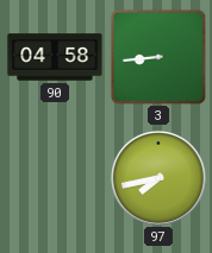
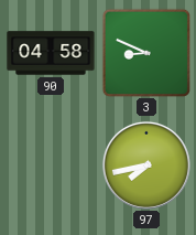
3: 8:44 -> 8:49 (146, 53)
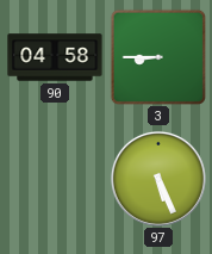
3: 8:49 -> 8:45 (158, 57)
97: 7:43 -> 5:26 (158, 179)
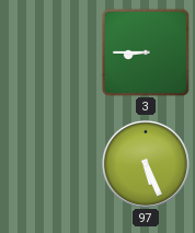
90: 04:58 -> none (55, 57)
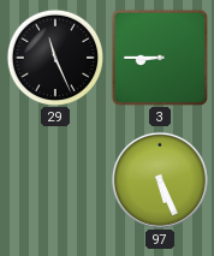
29: none -> 11:26 (54, 56)
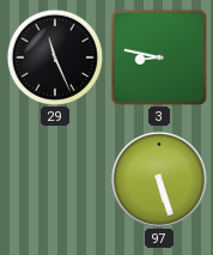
3: 8:45 -> 8:47 (159, 57)
97: 5:26 -> 5:27 (159, 180)
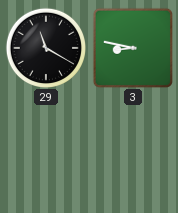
29: 11:26 -> 11:20 (45, 47)
97: 5:27 -> none (159, 180)
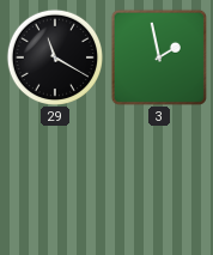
3: 8:47 -> 1:58 (159, 57)
